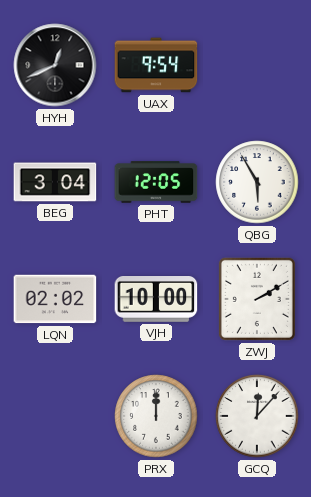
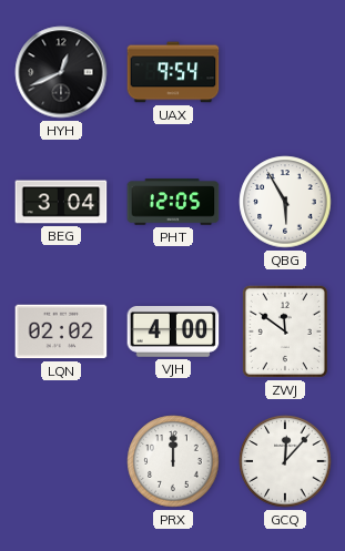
VJH: 10:00 -> 4:00 (173, 333)
ZWJ: 2:10 -> 11:51 (285, 331)
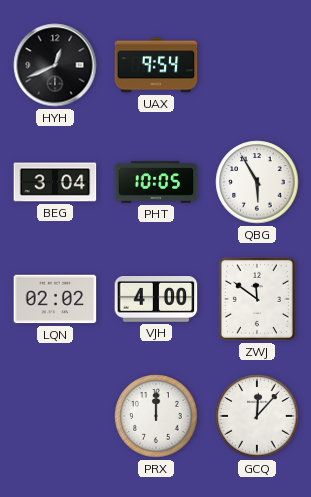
PHT: 12:05 -> 10:05 (156, 182)
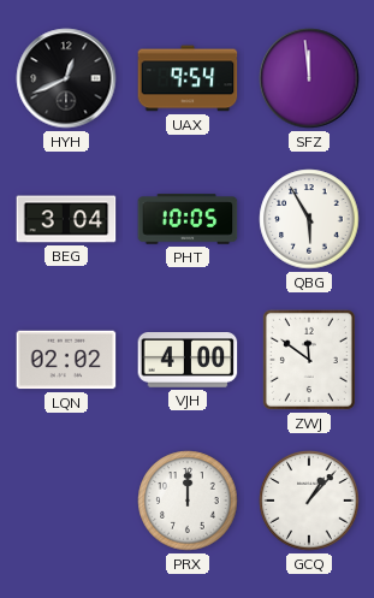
SFZ: none -> 11:59 (309, 78)
GCQ: 12:07 -> 1:07 (309, 501)
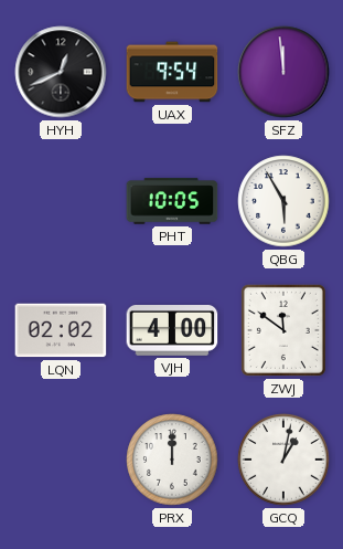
BEG: 3:04 -> none (66, 219)
GCQ: 1:07 -> 1:02 (283, 460)
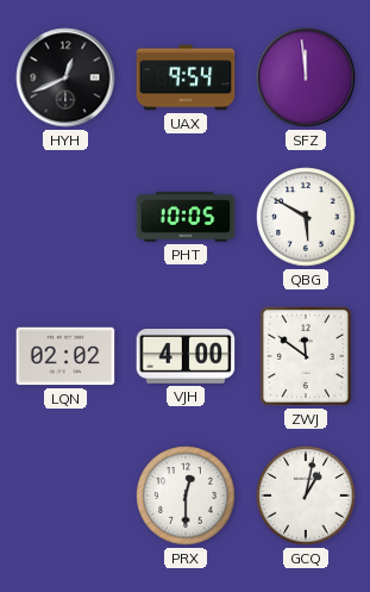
QBG: 5:55 -> 5:50 (306, 217)
PRX: 12:00 -> 12:30 (186, 496)
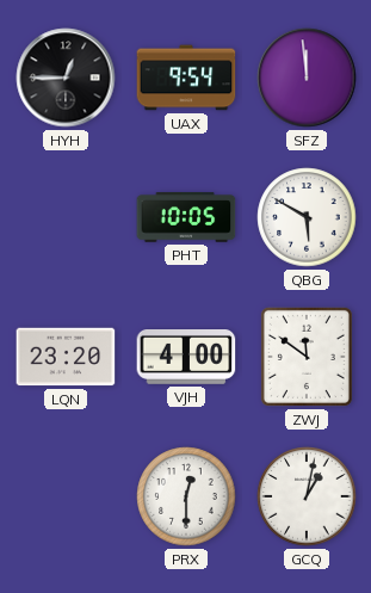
HYH: 12:41 -> 12:45 (66, 78)
LQN: 02:02 -> 23:20 (66, 357)
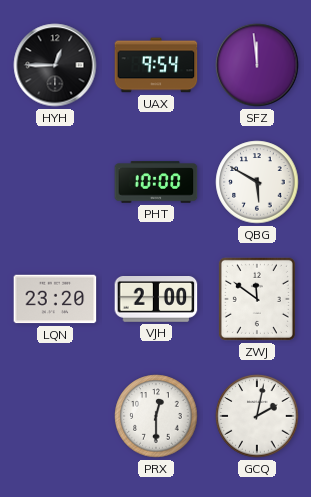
PHT: 10:05 -> 10:00 (156, 182)
VJH: 4:00 -> 2:00 (156, 300)
GCQ: 1:02 -> 2:02 (257, 416)
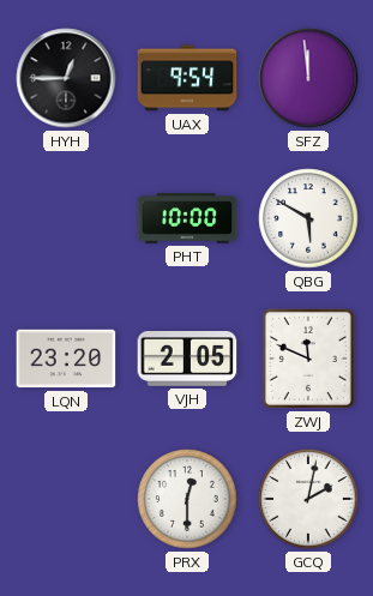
VJH: 2:00 -> 2:05 (187, 360)
ZWJ: 11:51 -> 11:49 (308, 359)
